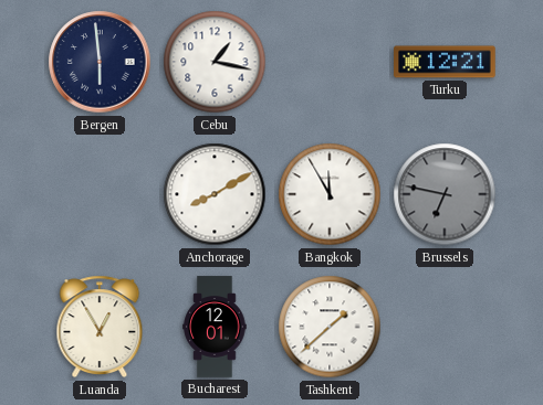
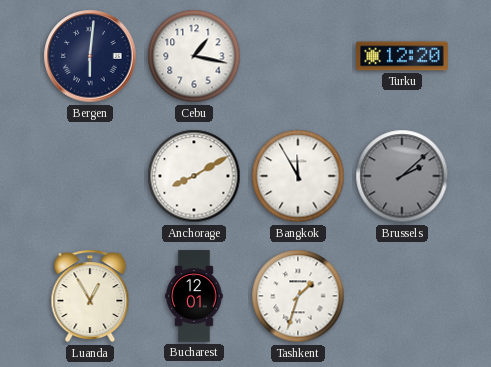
Bergen: 5:59 -> 6:01 (90, 56)
Turku: 12:21 -> 12:20 (402, 56)
Brussels: 6:47 -> 2:08 (402, 176)
Tashkent: 1:38 -> 1:33 (298, 296)
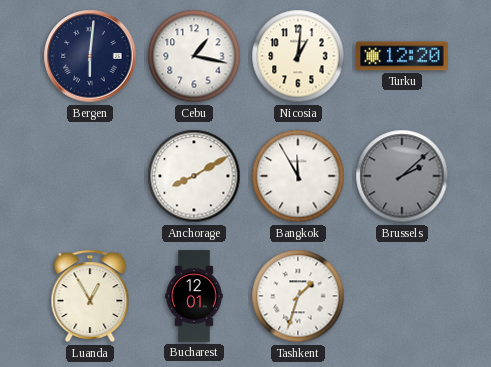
Nicosia: none -> 1:01 (298, 56)
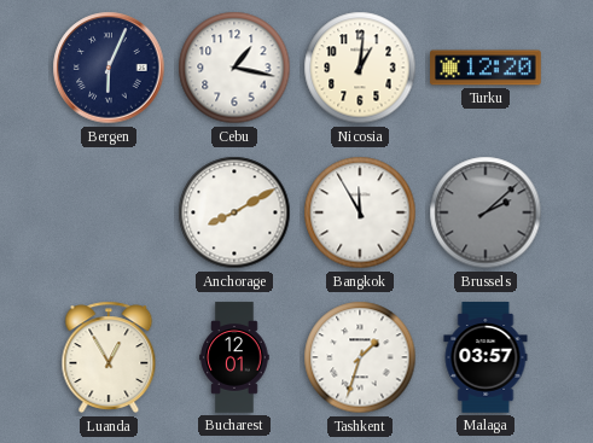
Bergen: 6:01 -> 6:04 (109, 68)
Malaga: none -> 03:57 (486, 357)
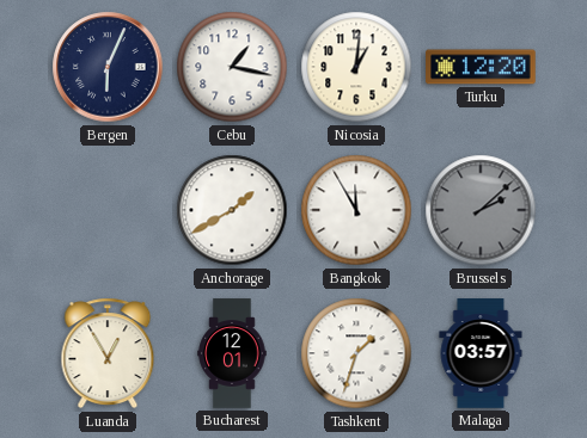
Anchorage: 8:10 -> 1:40 (232, 210)
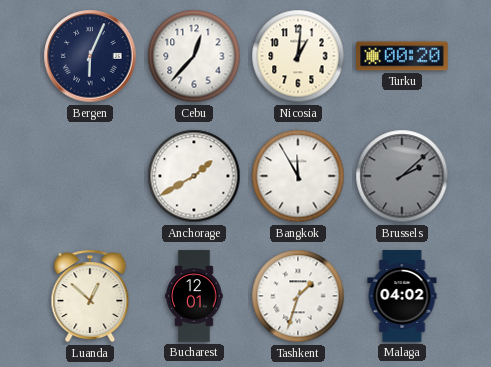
Cebu: 1:17 -> 12:37 (194, 56)
Turku: 12:20 -> 00:20 (402, 56)
Luanda: 12:55 -> 12:52 (90, 296)
Malaga: 03:57 -> 04:02 (402, 296)
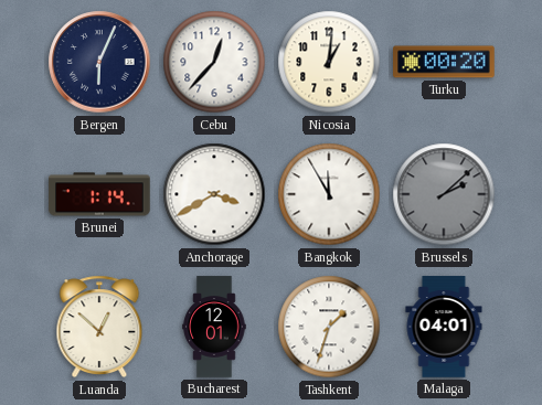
Brunei: none -> 1:14 (99, 194)
Anchorage: 1:40 -> 3:40 (214, 194)
Malaga: 04:02 -> 04:01 (444, 327)
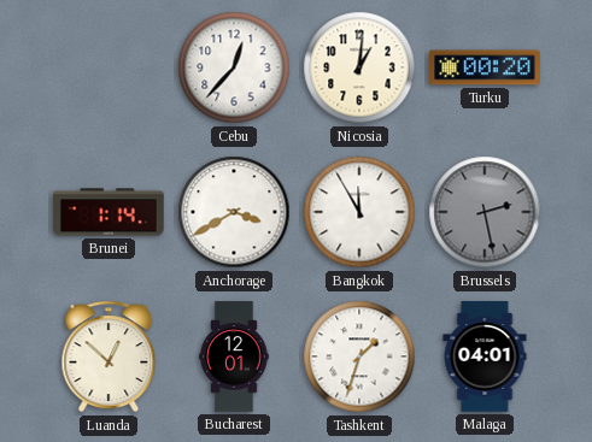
Bergen: 6:04 -> none (99, 62)
Brussels: 2:08 -> 2:28 (485, 212)
